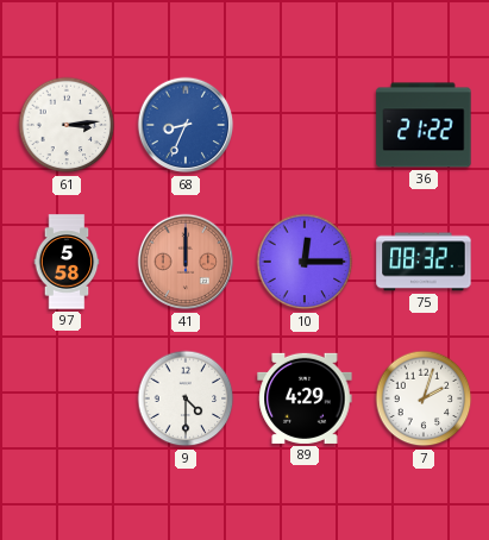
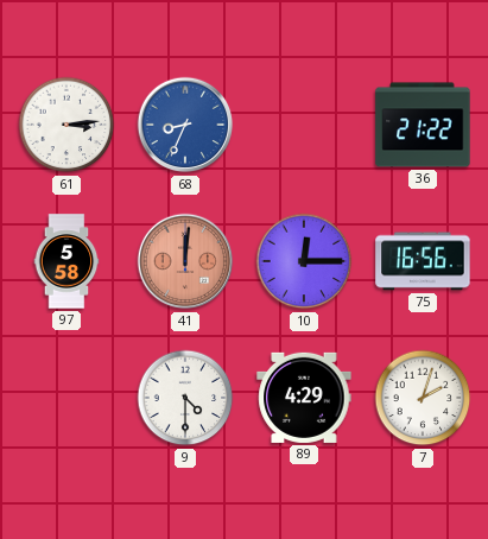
41: 12:00 -> 12:01 (185, 261)
75: 08:32 -> 16:56 (423, 261)
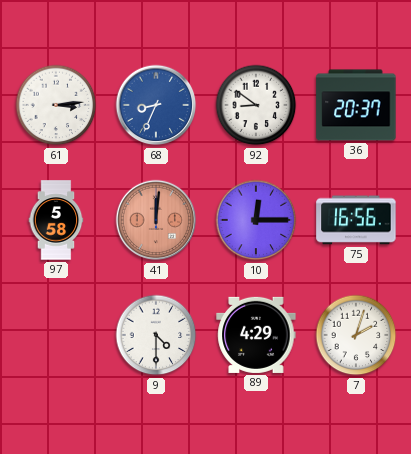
92: none -> 8:51 (256, 105)
36: 21:22 -> 20:37 (356, 105)
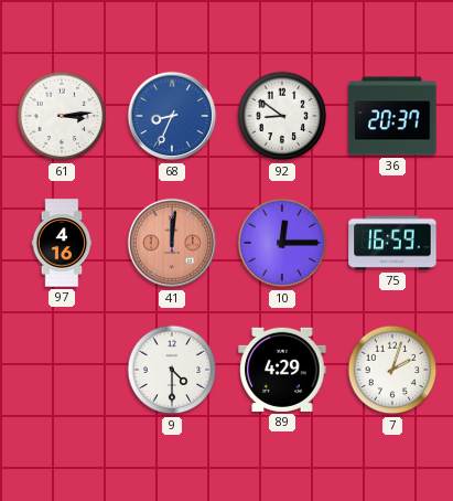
97: 5:58 -> 4:16 (62, 243)
75: 16:56 -> 16:59 (392, 243)
